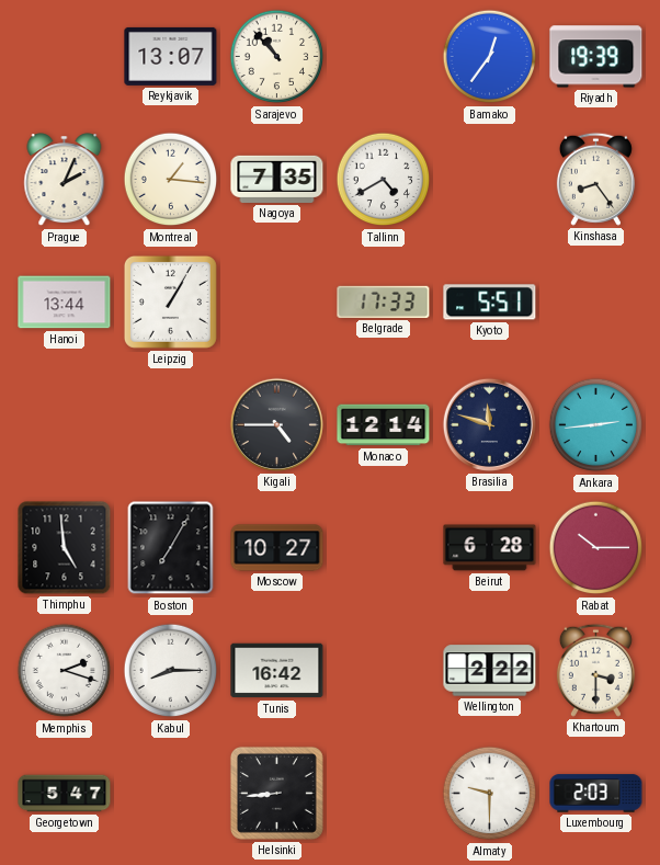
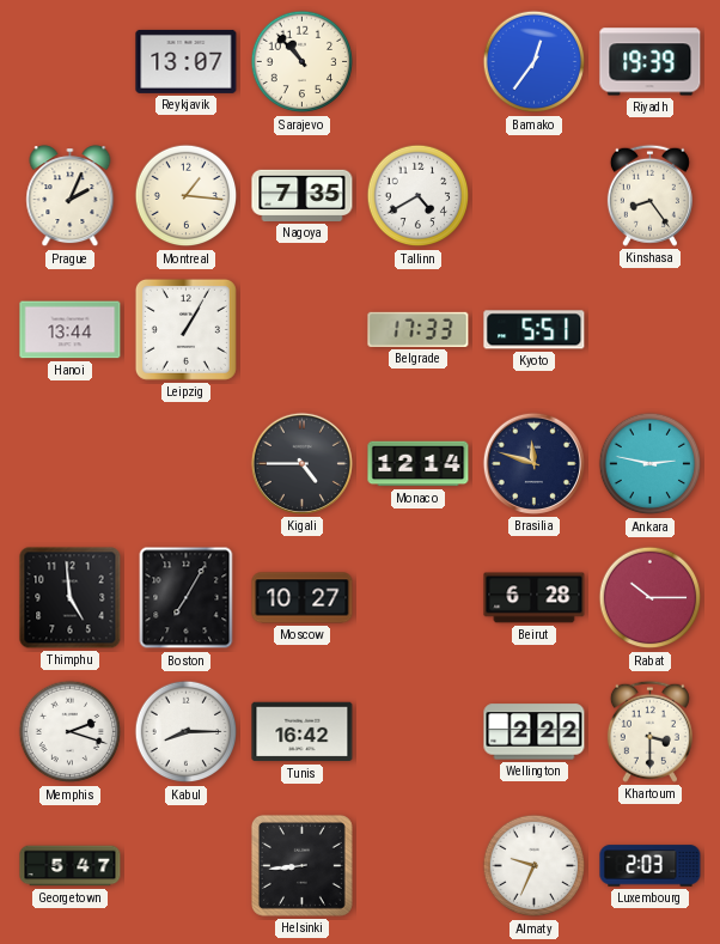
Ankara: 2:44 -> 2:47 (651, 464)
Almaty: 9:30 -> 9:34 (535, 866)
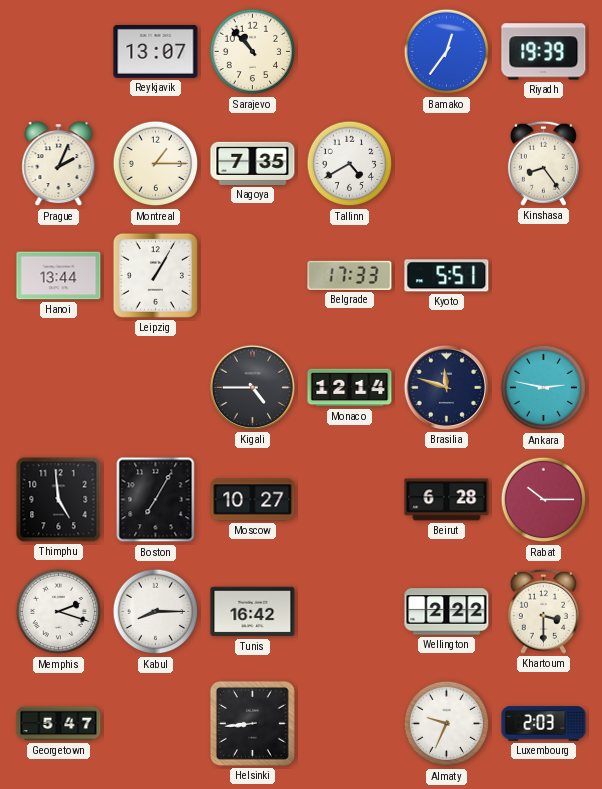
Montreal: 1:16 -> 1:15 (156, 164)
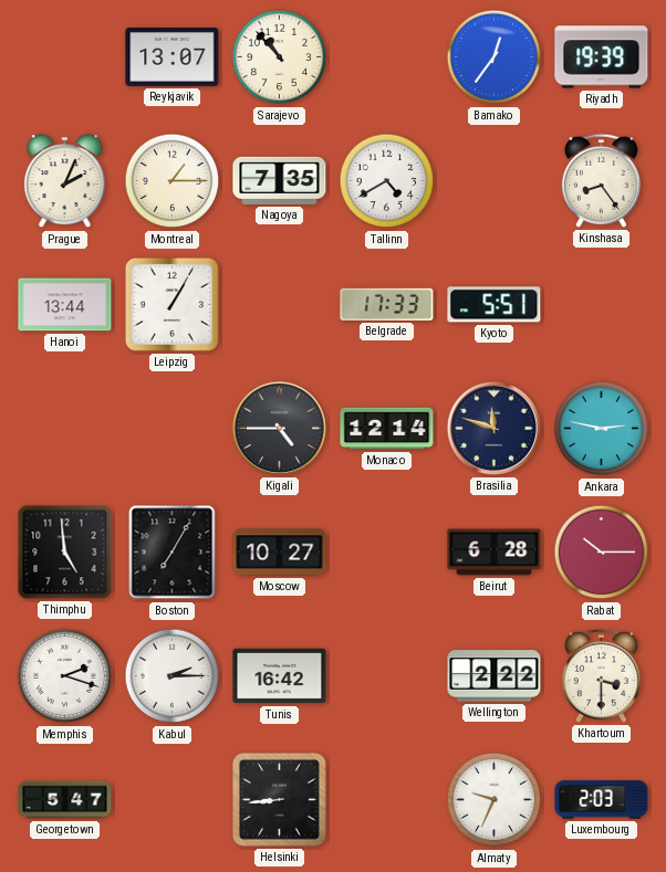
Kabul: 8:15 -> 2:15 (173, 676)
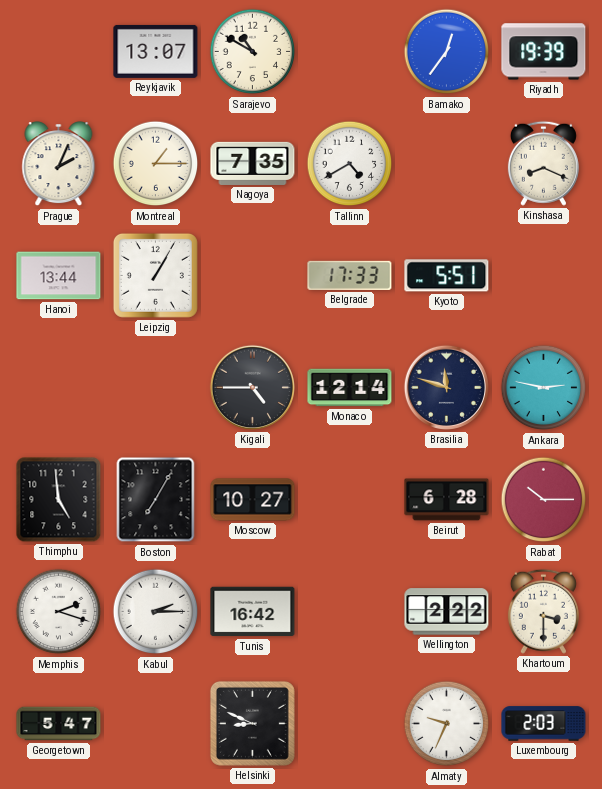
Sarajevo: 10:53 -> 10:50 (253, 52)
Kinshasa: 8:24 -> 8:19 (543, 163)
Helsinki: 8:44 -> 8:49 (252, 723)
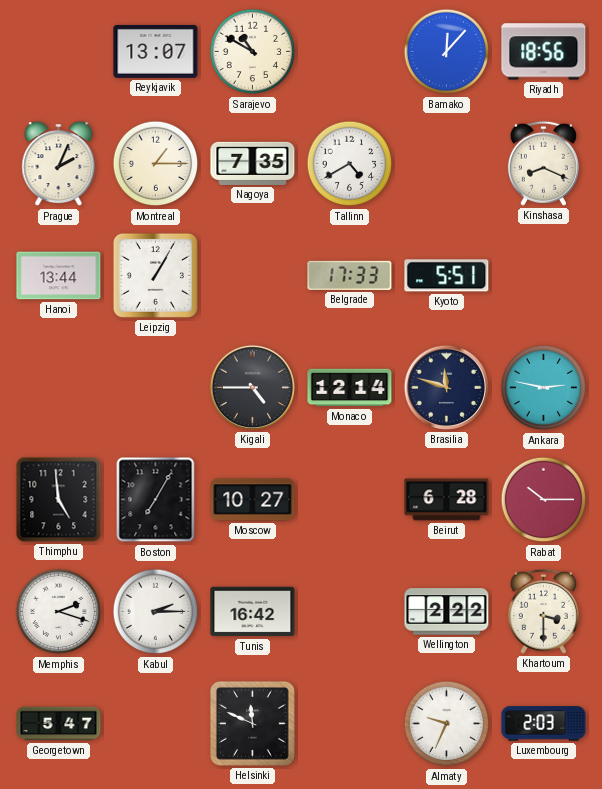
Bamako: 12:36 -> 12:07 (447, 52)
Riyadh: 19:39 -> 18:56 (544, 52)
Helsinki: 8:49 -> 11:49 (252, 723)
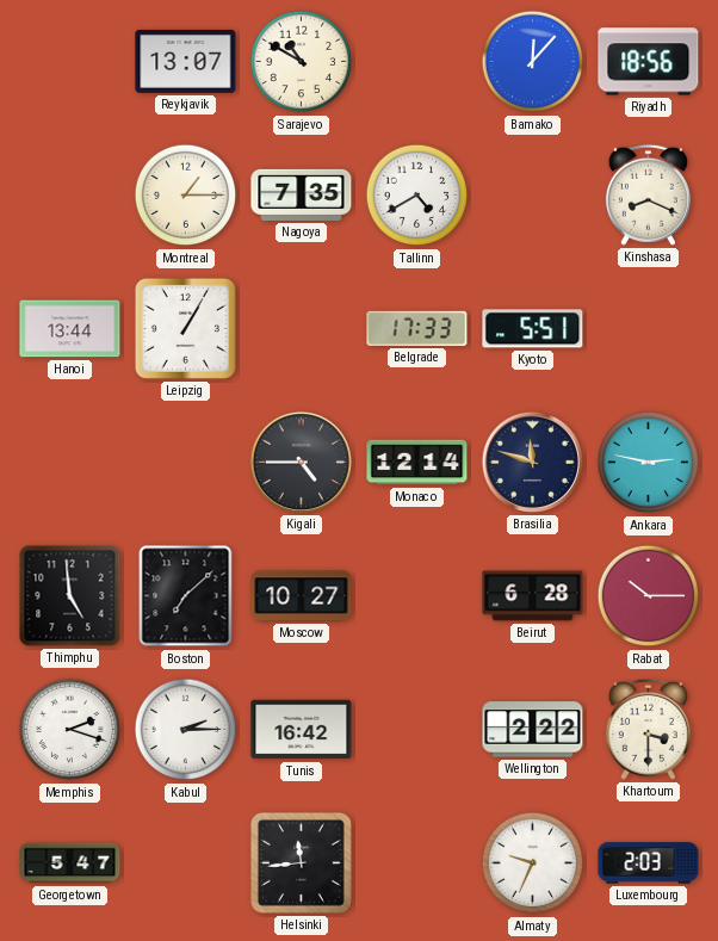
Prague: 2:04 -> none (59, 164)
Boston: 7:05 -> 7:08 (186, 596)
Helsinki: 11:49 -> 11:44 (301, 862)
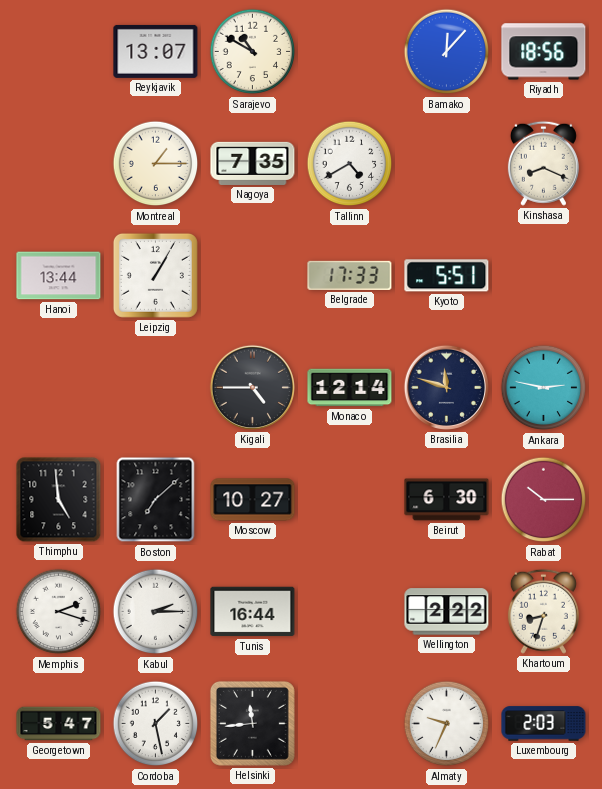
Beirut: 6:28 -> 6:30 (447, 500)
Tunis: 16:42 -> 16:44 (253, 612)
Khartoum: 3:30 -> 8:33 (543, 611)
Cordoba: none -> 1:28 (156, 724)
